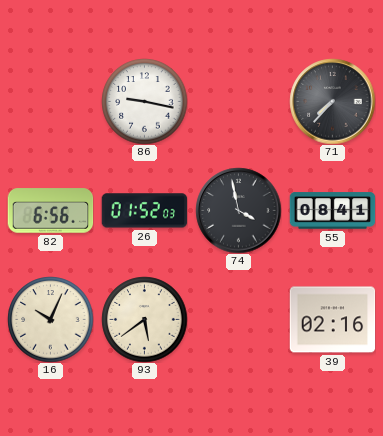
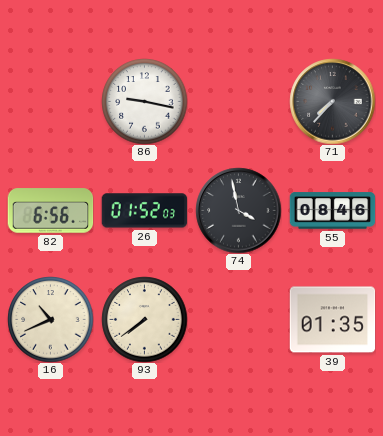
55: 08:41 -> 08:46 (332, 211)
16: 10:04 -> 10:41 (50, 319)
93: 5:39 -> 7:39 (144, 319)
39: 02:16 -> 01:35 (332, 320)
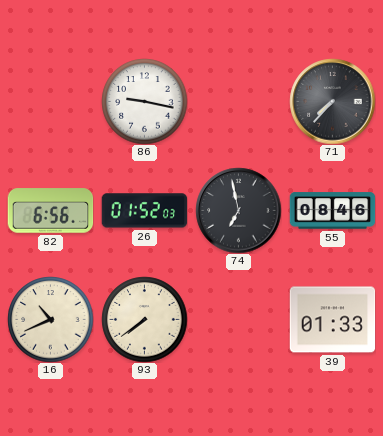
74: 3:58 -> 6:58 (238, 210)
39: 01:35 -> 01:33 (332, 320)
